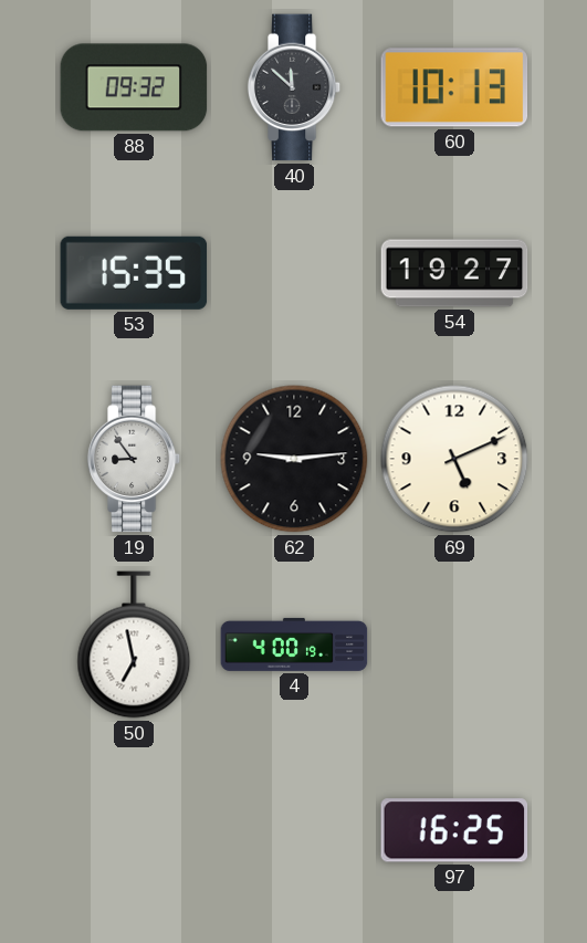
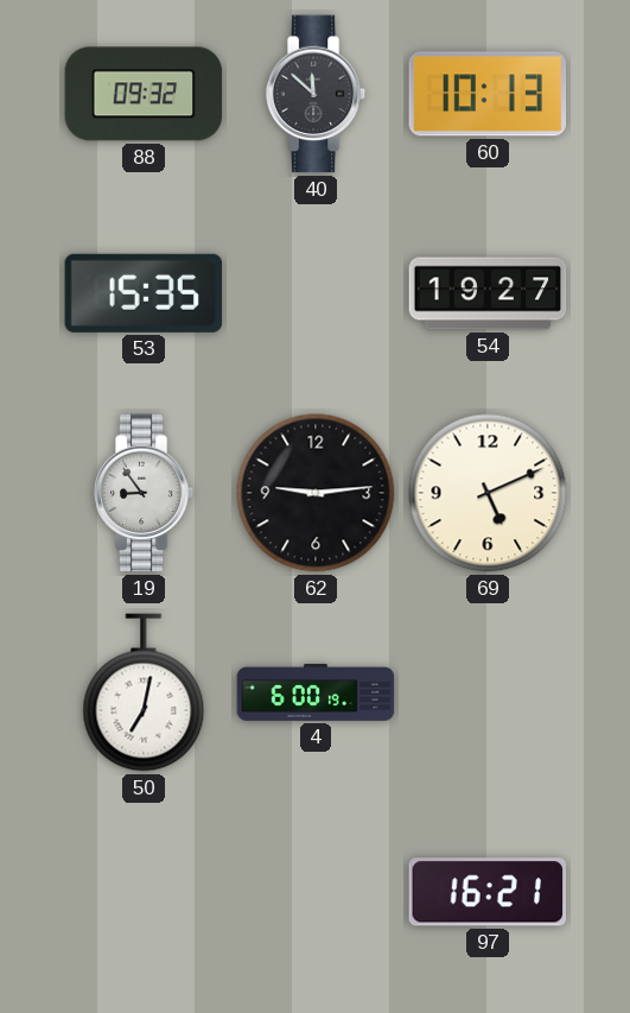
50: 6:58 -> 7:02 (144, 692)
4: 4:00 -> 6:00 (316, 692)
97: 16:25 -> 16:21 (488, 892)
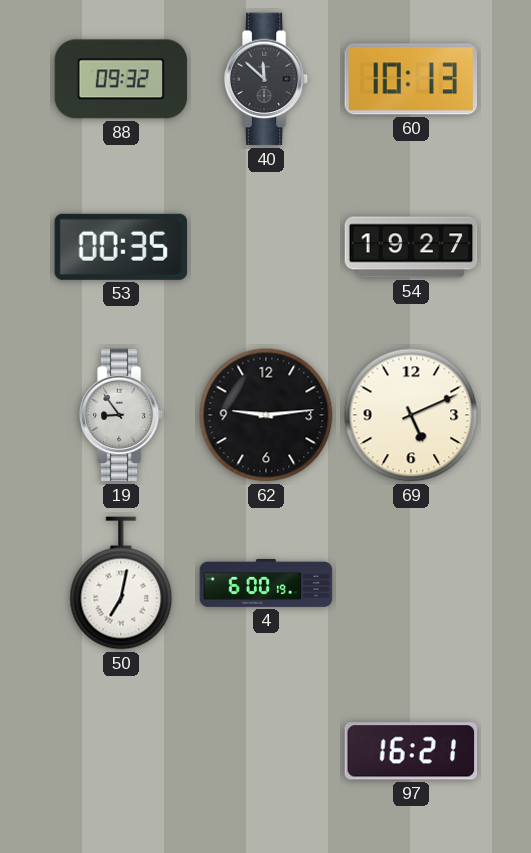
53: 15:35 -> 00:35 (121, 247)
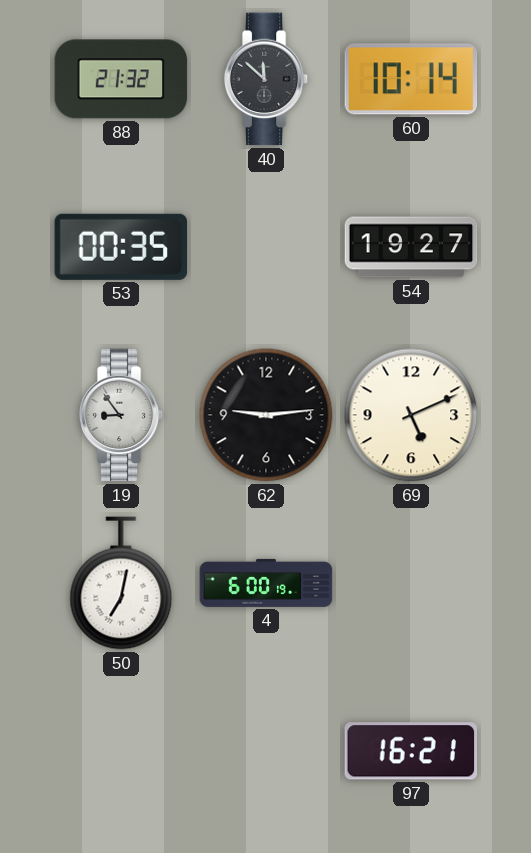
88: 09:32 -> 21:32 (121, 79)
60: 10:13 -> 10:14 (411, 79)
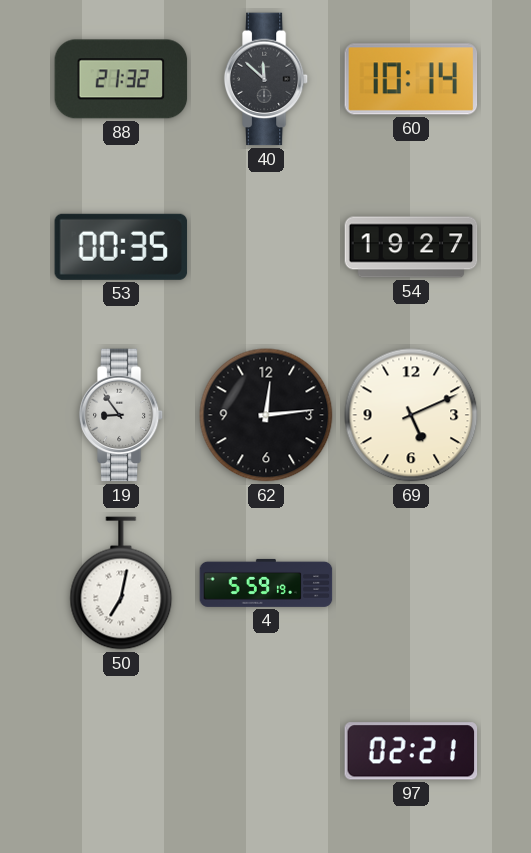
62: 9:14 -> 12:14 (266, 415)
4: 6:00 -> 5:59 (266, 583)
97: 16:21 -> 02:21 (411, 751)
